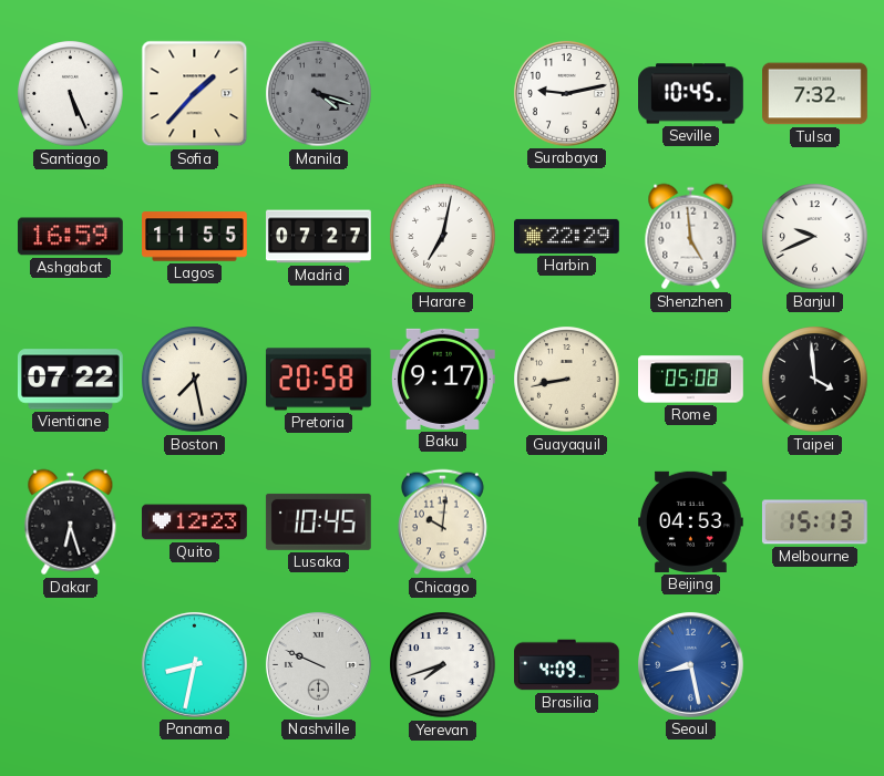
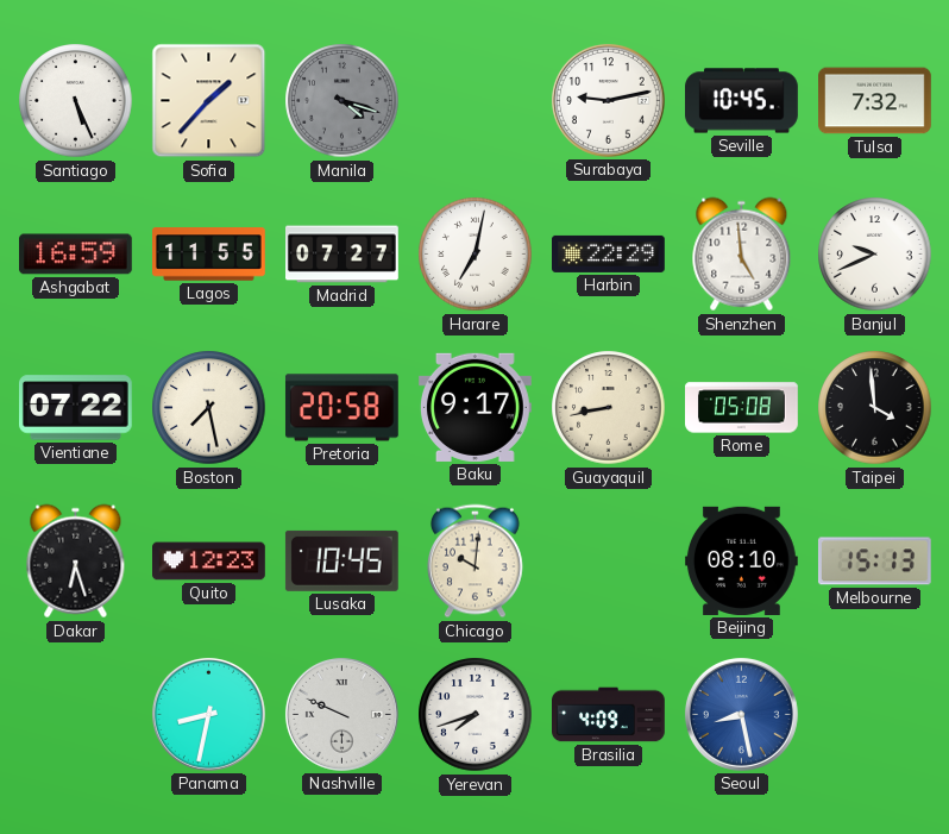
Beijing: 04:53 -> 08:10 (742, 560)
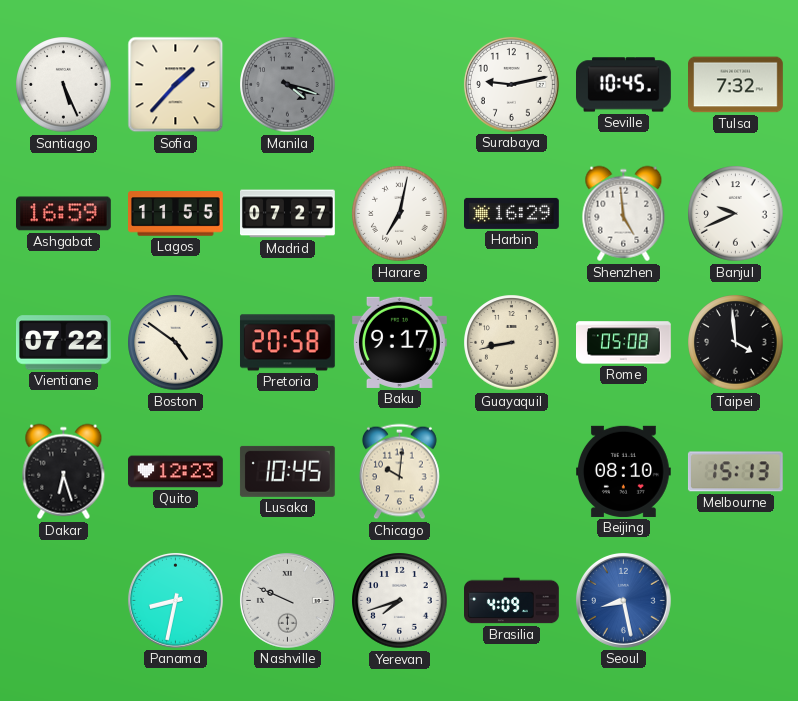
Harbin: 22:29 -> 16:29 (512, 213)
Boston: 7:28 -> 4:51 (176, 343)
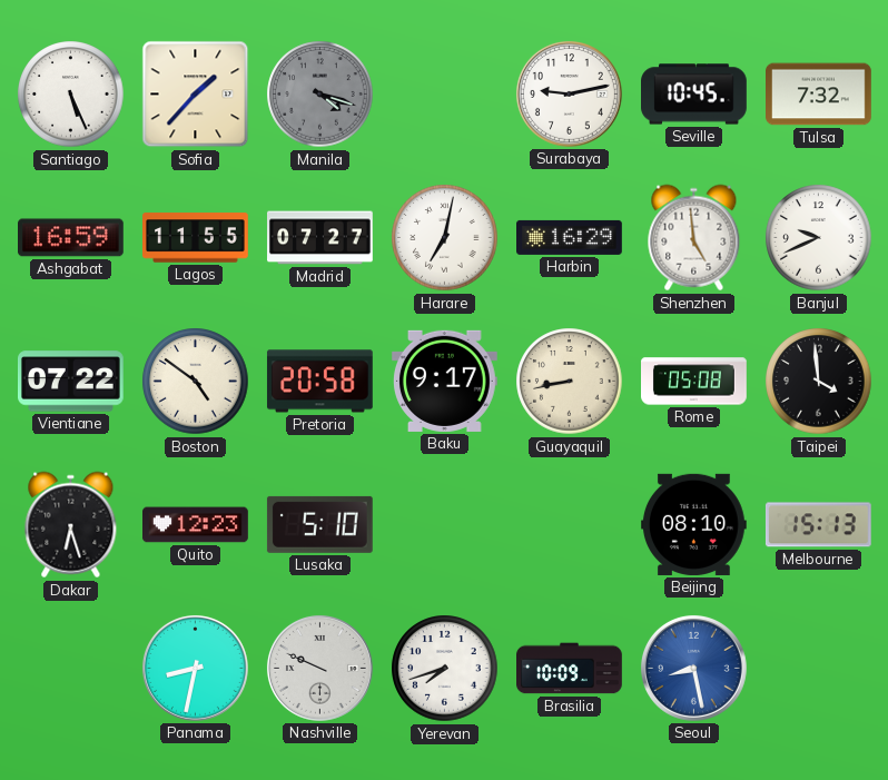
Lusaka: 10:45 -> 5:10 (319, 524)
Chicago: 10:01 -> none (399, 472)
Brasilia: 4:09 -> 10:09 (570, 669)
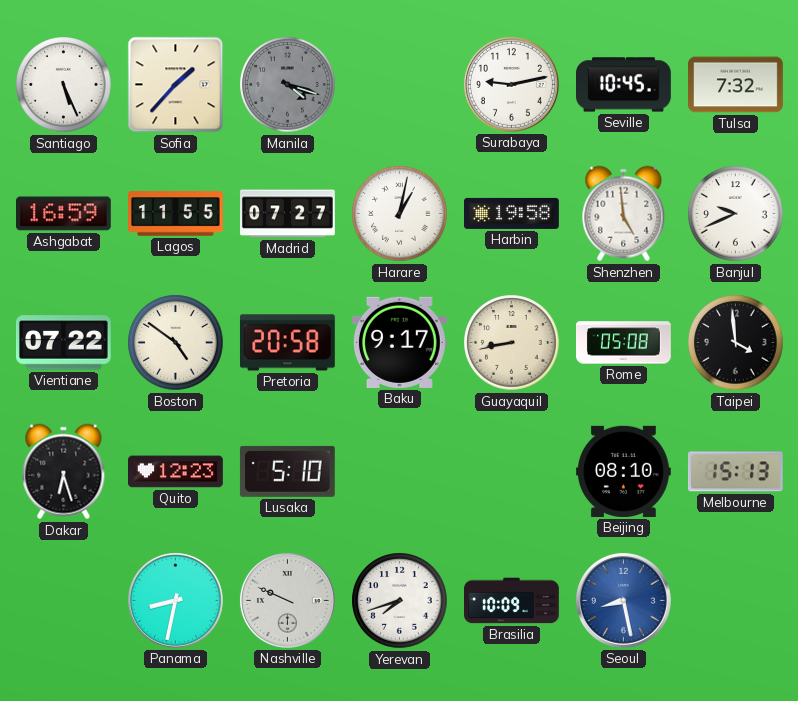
Harare: 7:02 -> 1:02 (400, 214)
Harbin: 16:29 -> 19:58 (512, 213)
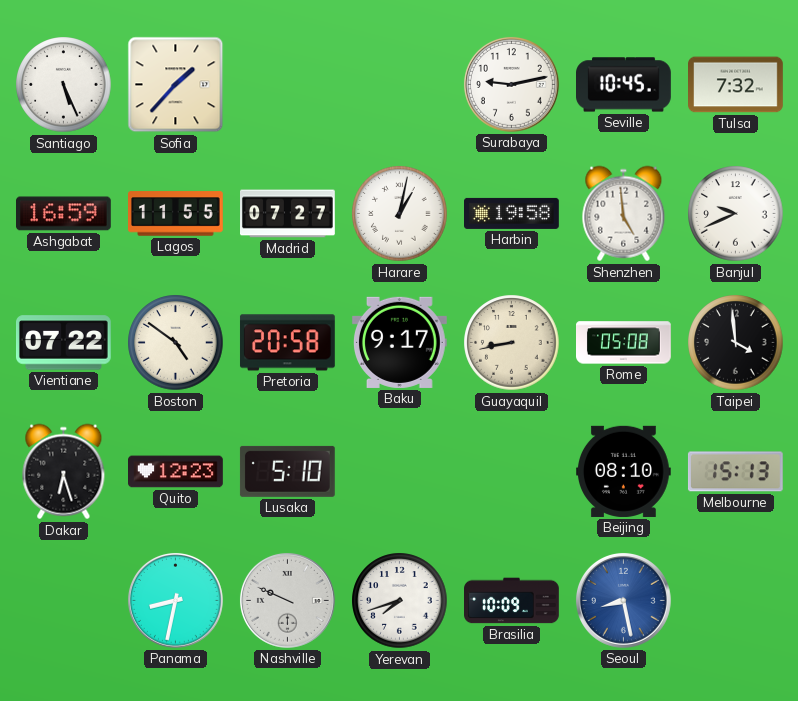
Manila: 4:18 -> none (288, 85)
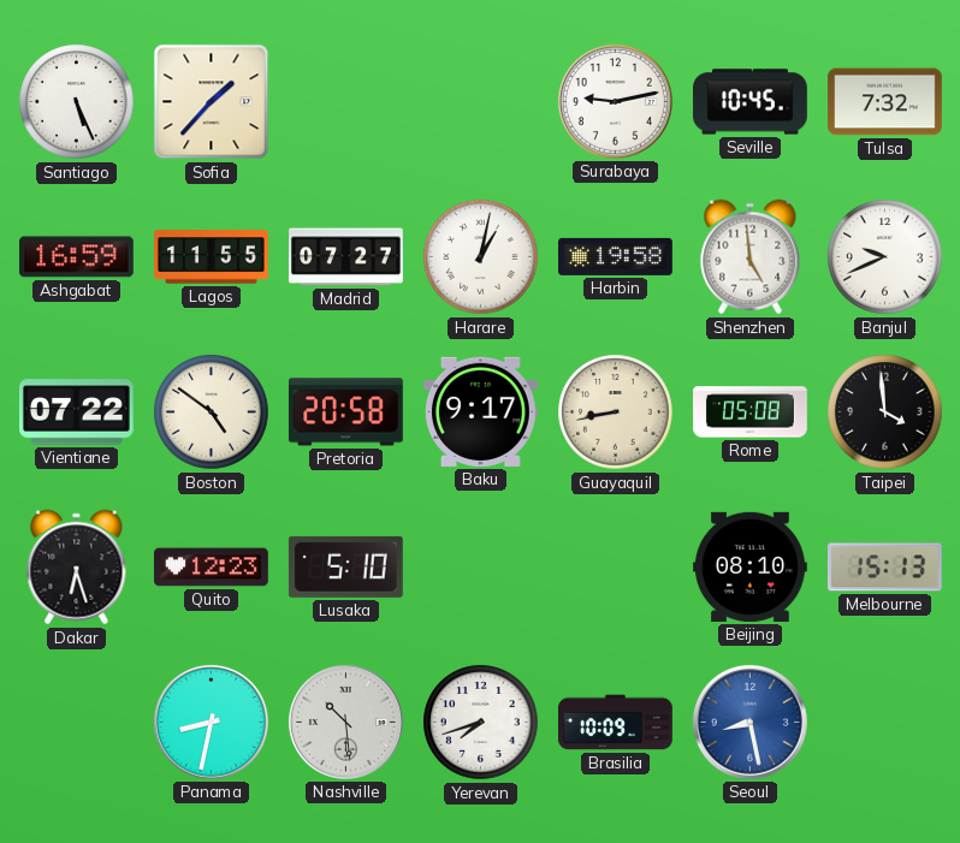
Nashville: 9:49 -> 10:29 (345, 722)
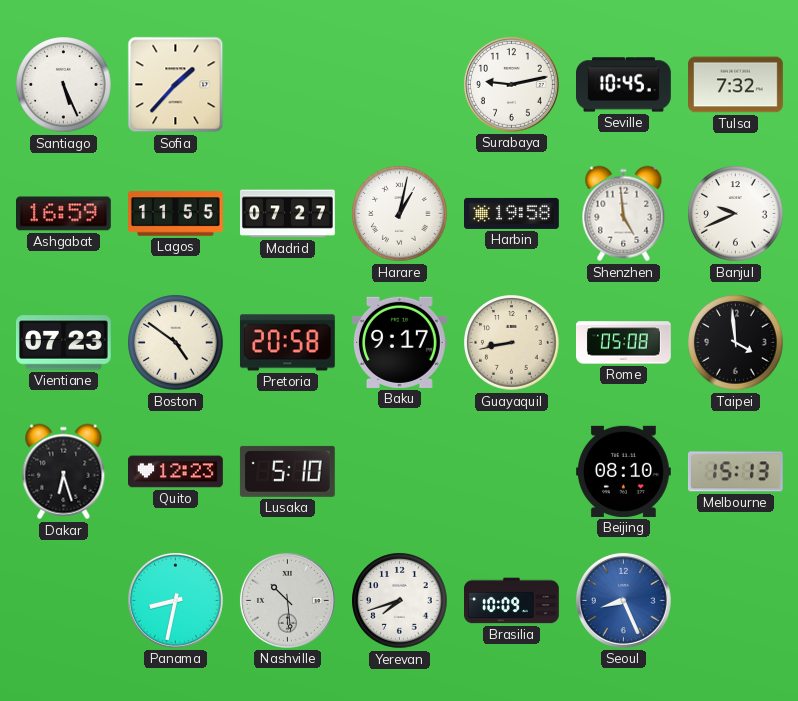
Vientiane: 07:22 -> 07:23 (64, 343)
Seoul: 8:28 -> 8:26 (623, 600)
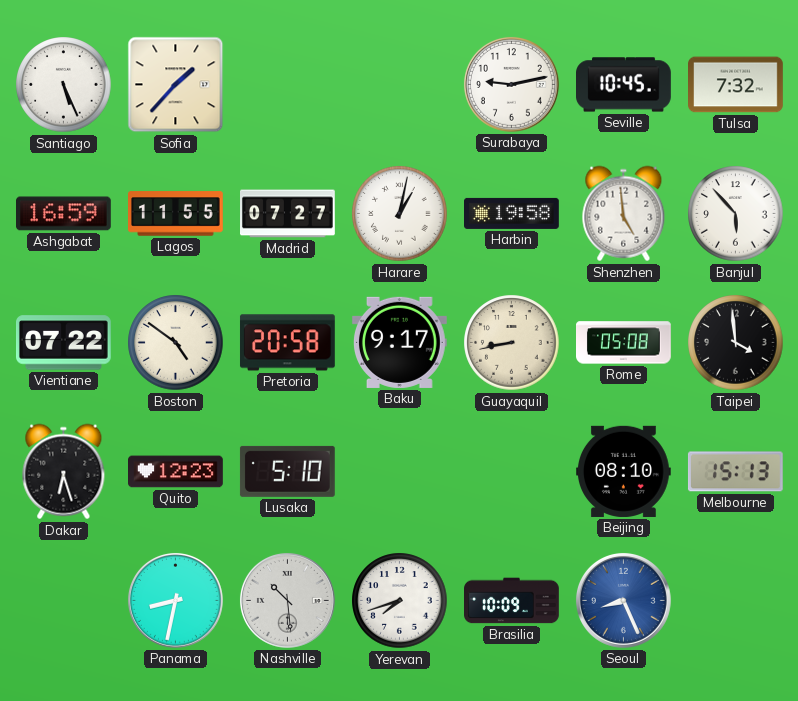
Banjul: 9:41 -> 5:53 (736, 214)
Vientiane: 07:23 -> 07:22 (64, 343)
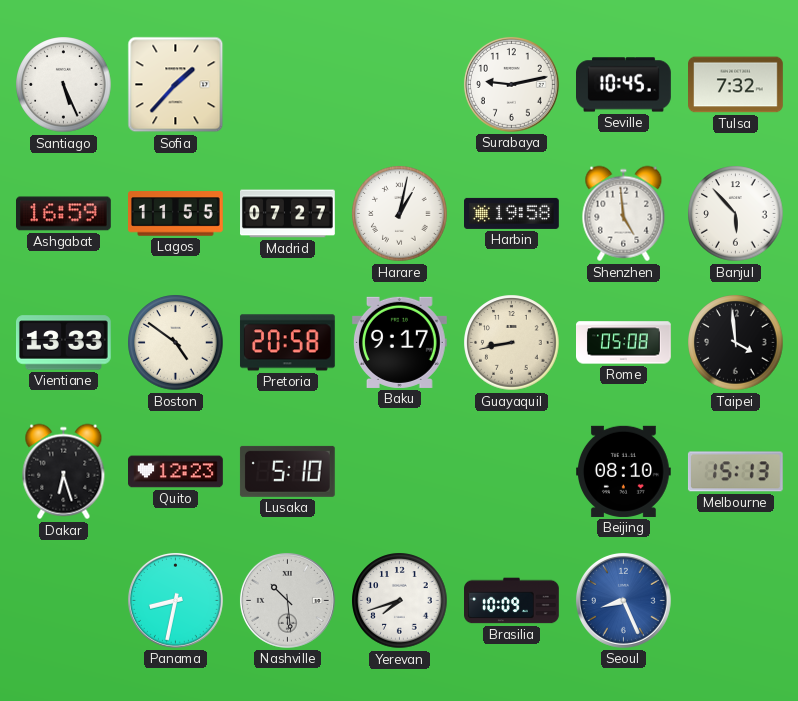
Vientiane: 07:22 -> 13:33 (64, 343)
